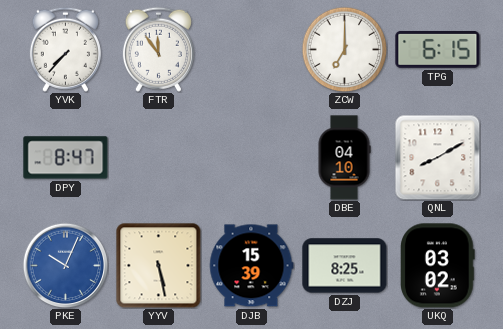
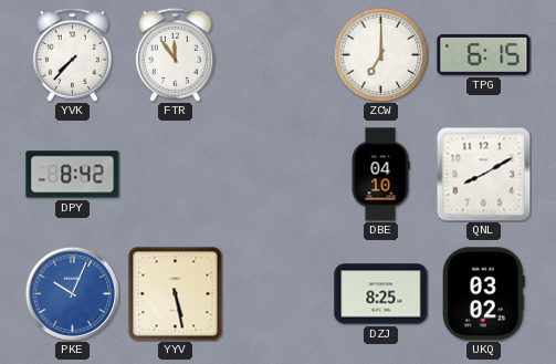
DPY: 8:47 -> 8:42 (73, 175)
DJB: 15:39 -> none (252, 266)
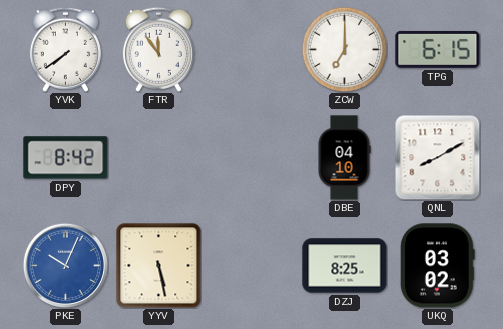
YVK: 7:37 -> 7:39 (65, 49)
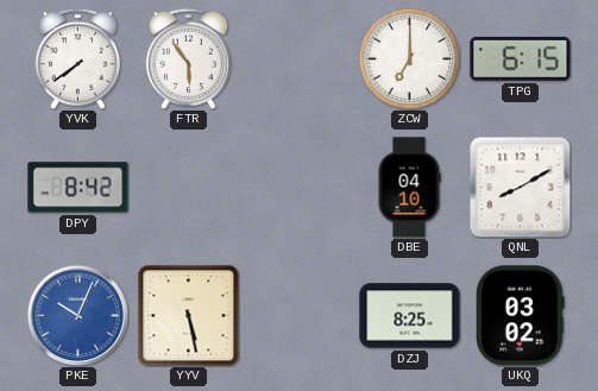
FTR: 11:54 -> 5:54 (188, 58)
